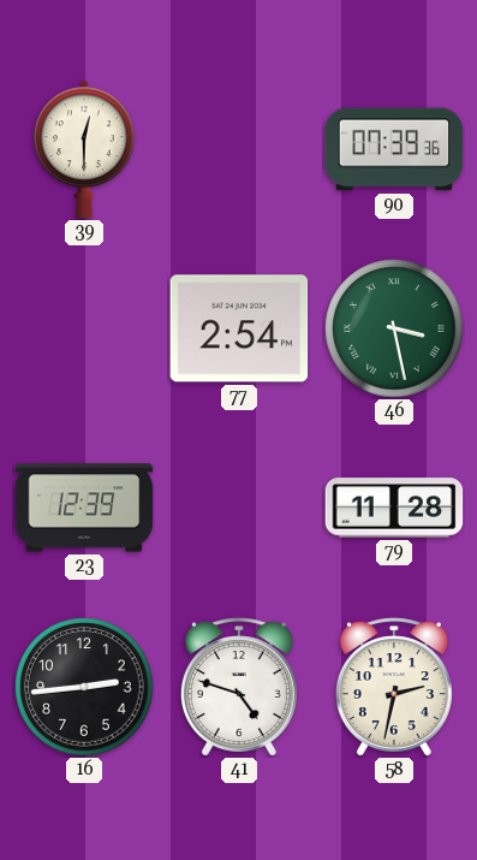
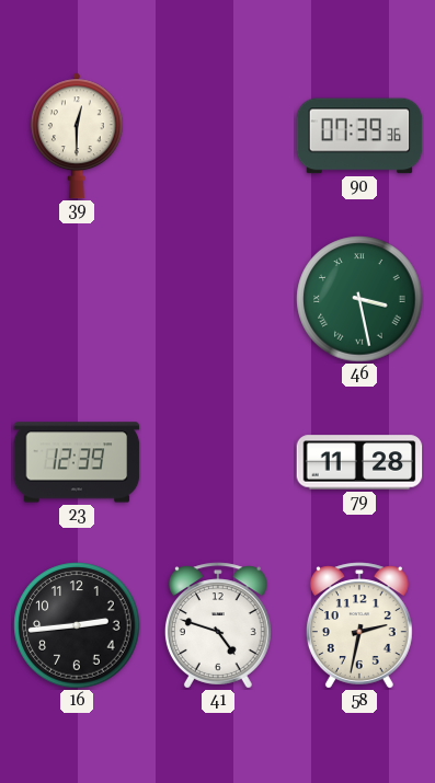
77: 2:54 -> none (239, 328)
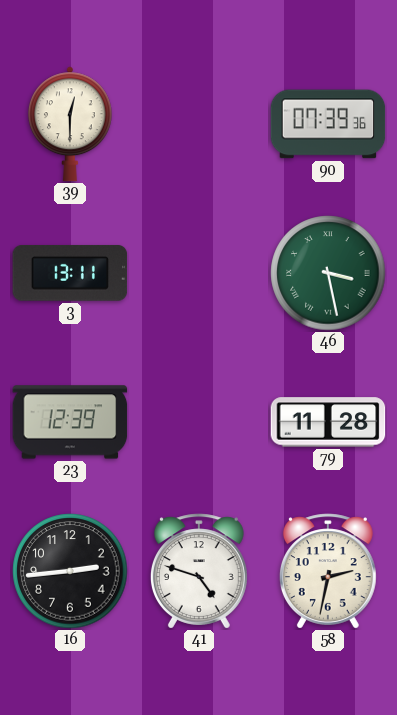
3: none -> 13:11 (70, 273)
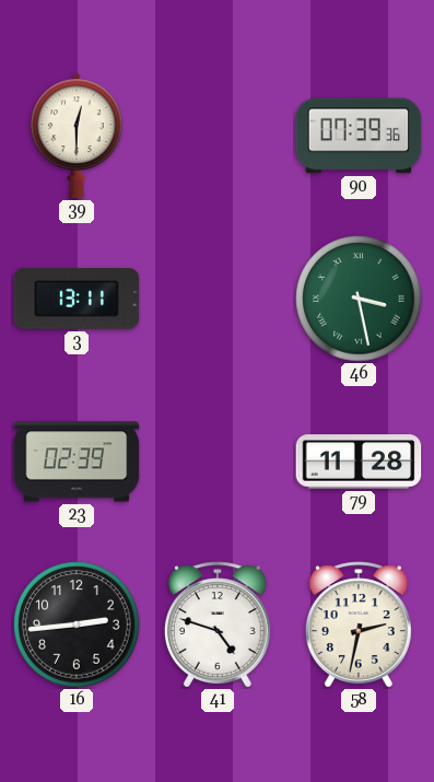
23: 12:39 -> 02:39 (77, 462)
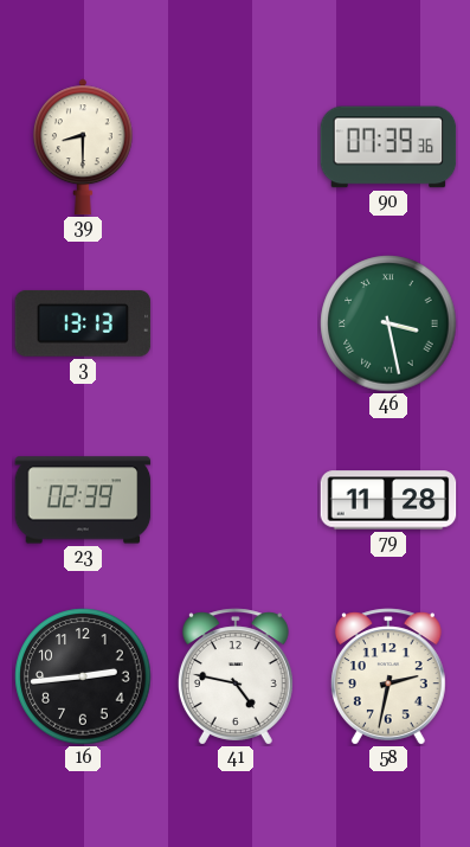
39: 12:30 -> 8:30 (83, 147)
3: 13:11 -> 13:13 (83, 323)
41: 4:48 -> 4:47 (236, 676)
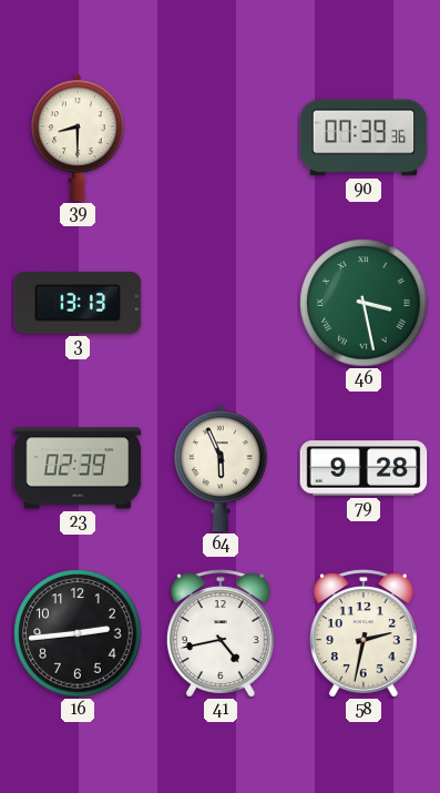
64: none -> 5:56 (221, 468)
79: 11:28 -> 9:28 (364, 468)
41: 4:47 -> 4:43 (221, 633)
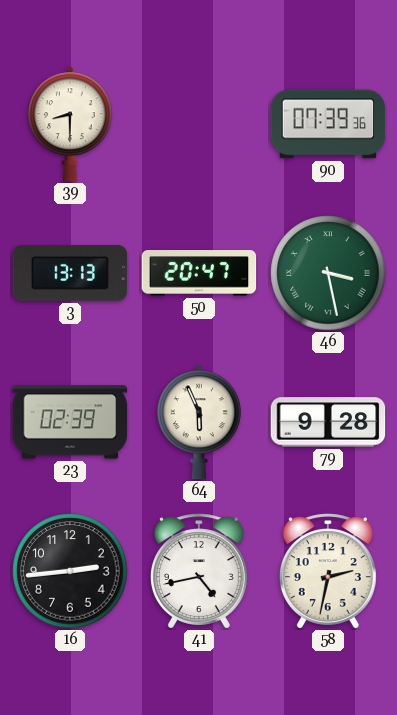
50: none -> 20:47 (199, 273)
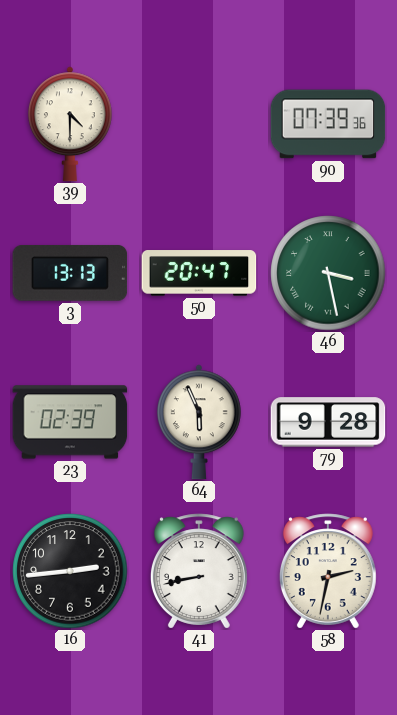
39: 8:30 -> 4:30 (70, 124)
41: 4:43 -> 8:43 (199, 571)
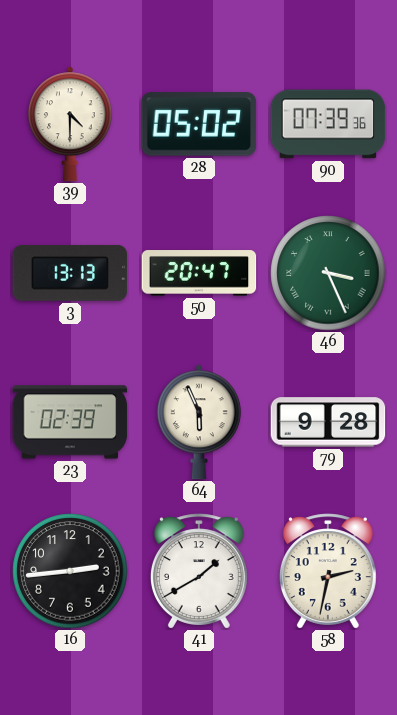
28: none -> 05:02 (199, 124)
46: 3:28 -> 3:26 (328, 273)
41: 8:43 -> 1:40 (199, 571)
